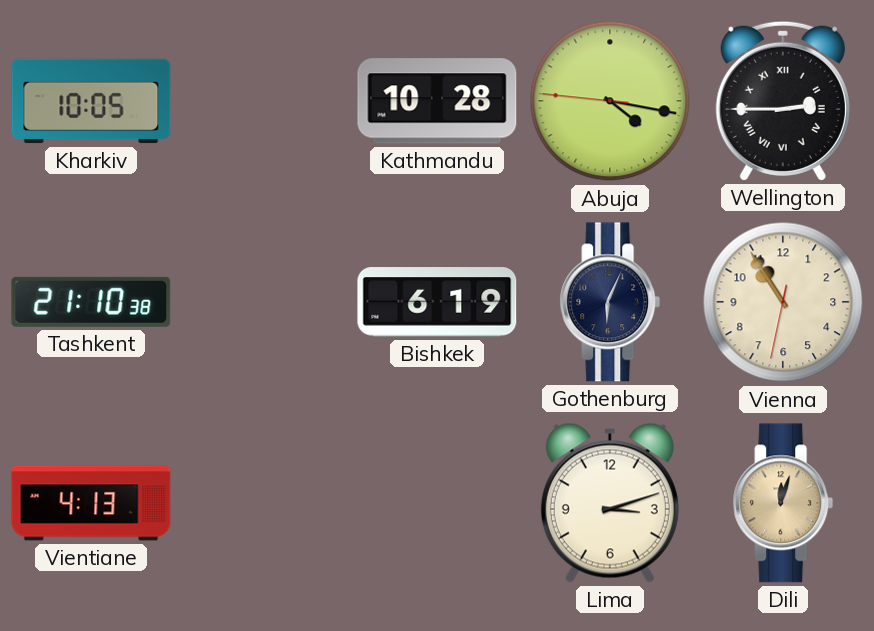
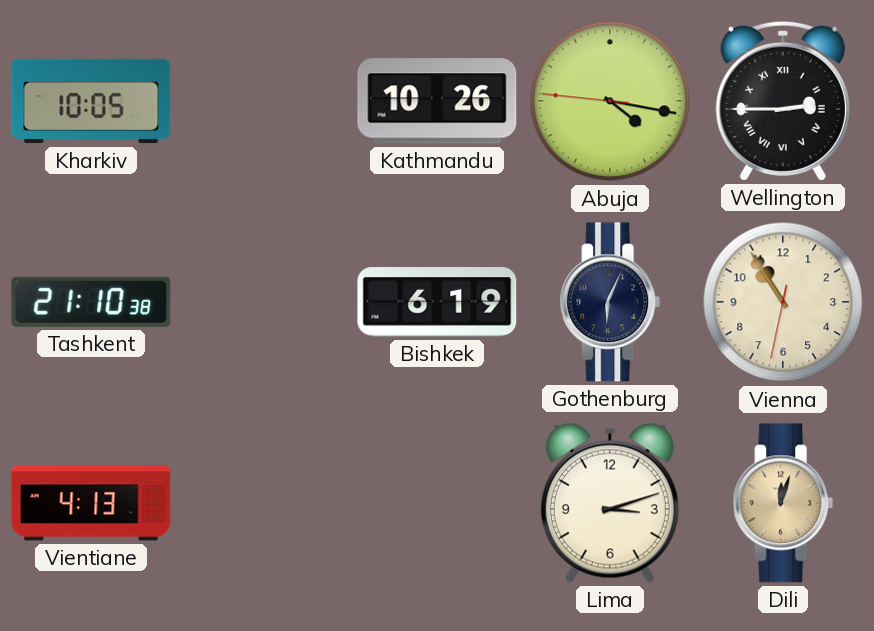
Kathmandu: 10:28 -> 10:26 (437, 101)
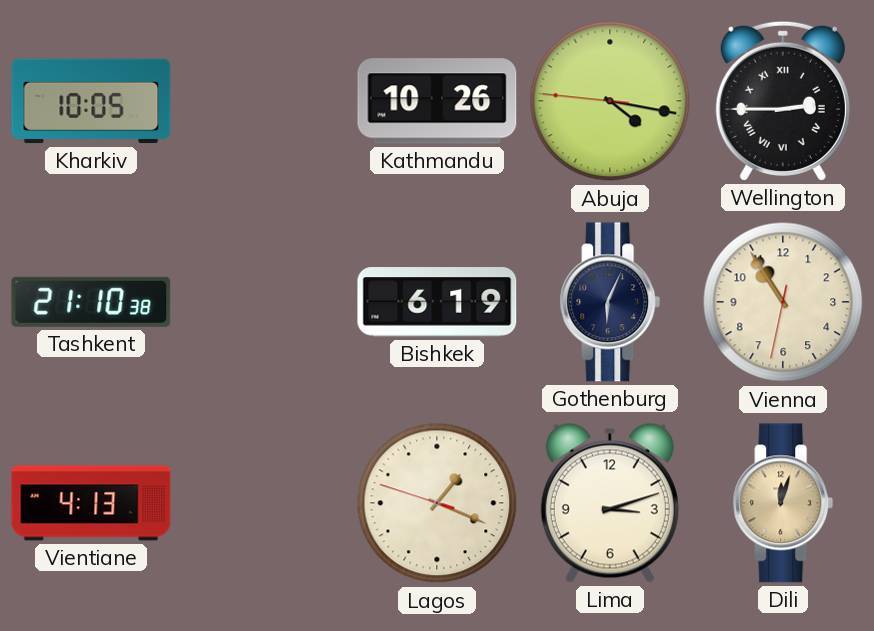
Lagos: none -> 1:18 (437, 503)
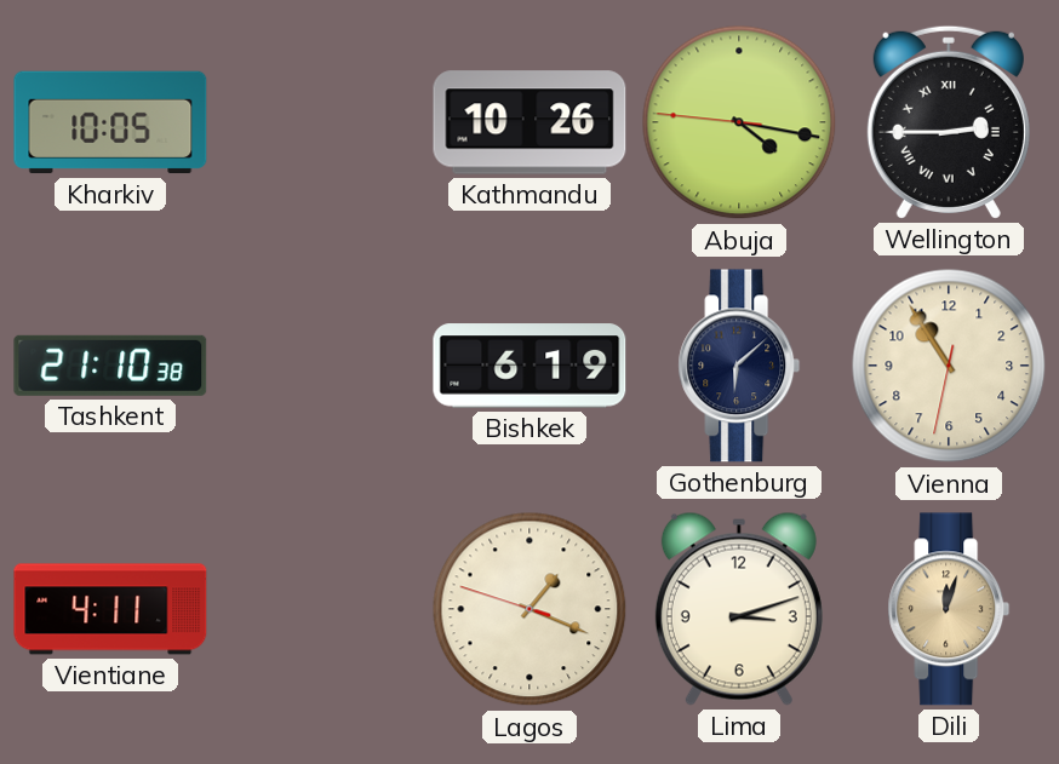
Gothenburg: 6:04 -> 6:08 (739, 366)
Vientiane: 4:13 -> 4:11 (110, 609)
